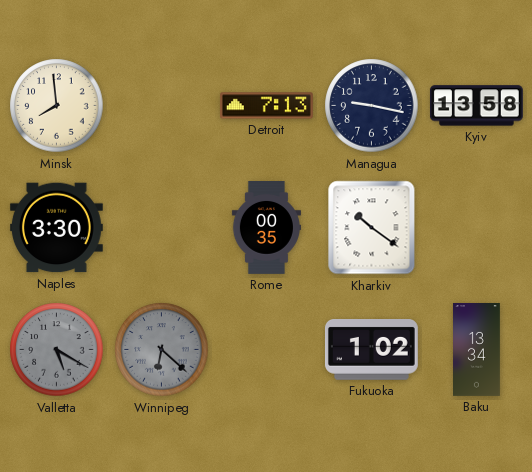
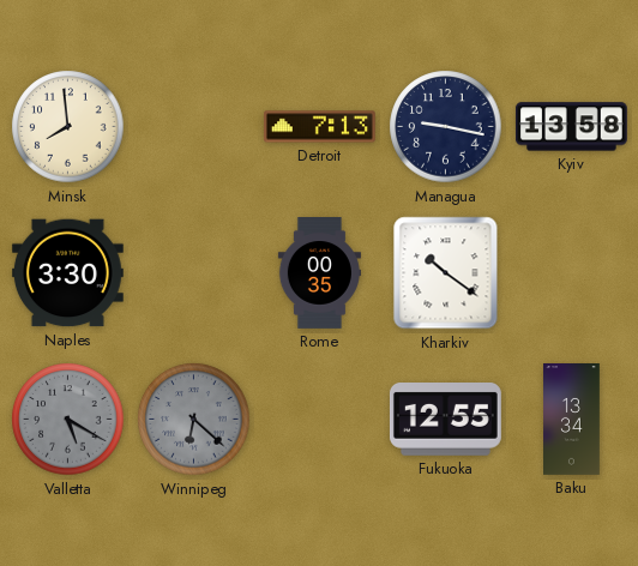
Fukuoka: 1:02 -> 12:55 (445, 420)
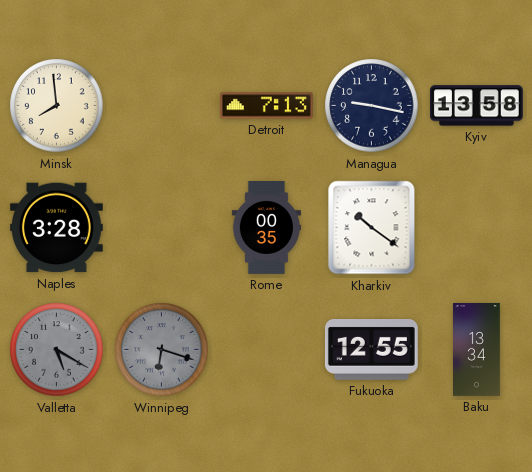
Naples: 3:30 -> 3:28 (56, 228)
Winnipeg: 6:22 -> 6:18 (162, 350)
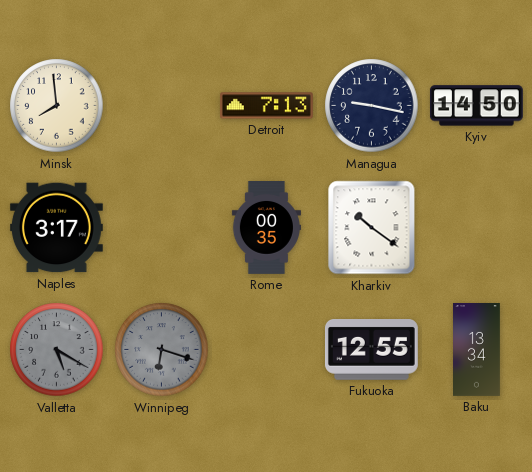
Kyiv: 13:58 -> 14:50 (476, 106)
Naples: 3:28 -> 3:17 (56, 228)
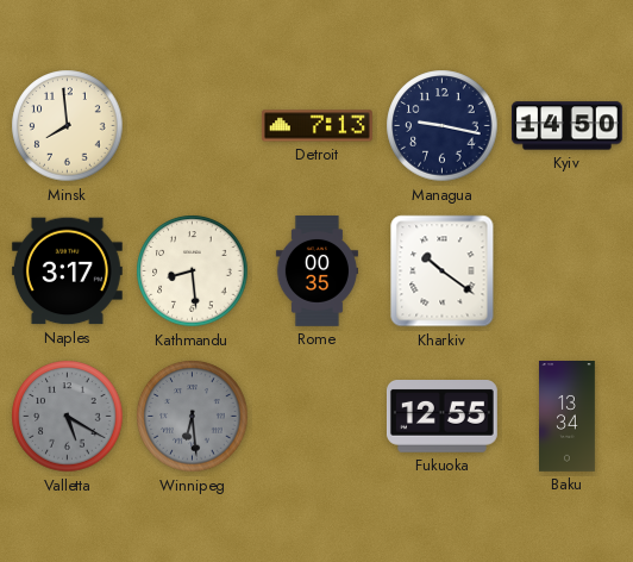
Kathmandu: none -> 8:29 (193, 271)
Winnipeg: 6:18 -> 6:29 (193, 417)
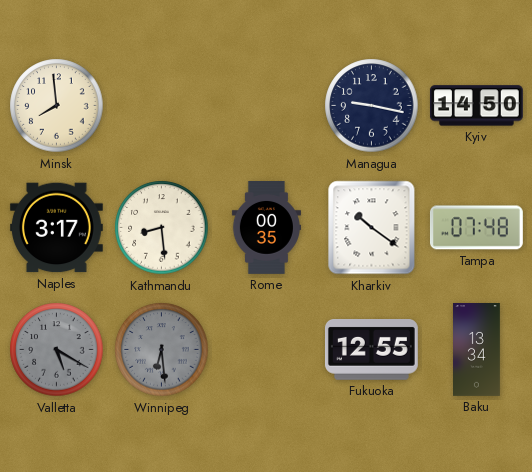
Detroit: 7:13 -> none (316, 126)
Tampa: none -> 07:48 (476, 228)
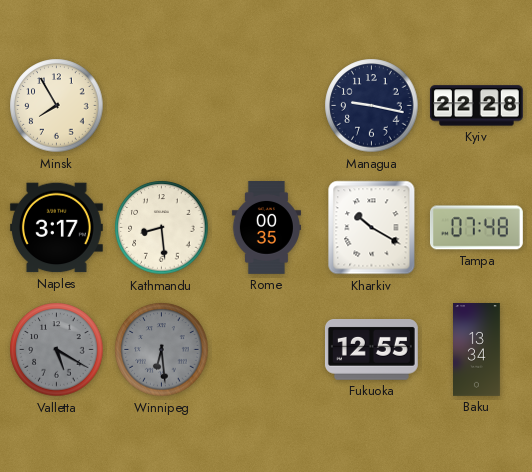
Minsk: 7:59 -> 7:55 (57, 106)
Kyiv: 14:50 -> 22:28 (476, 106)
Kharkiv: 10:21 -> 10:20 (372, 228)
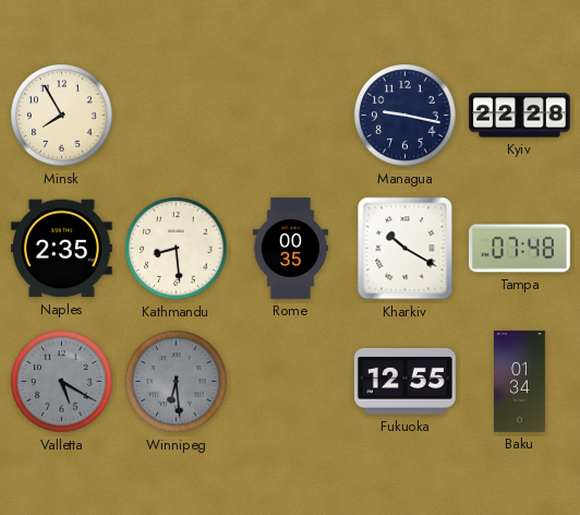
Naples: 3:17 -> 2:35 (61, 249)
Baku: 13:34 -> 01:34 (520, 382)
